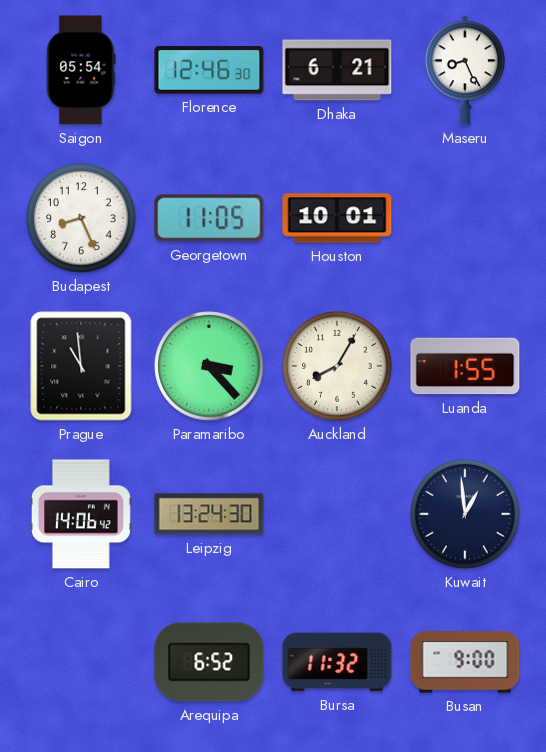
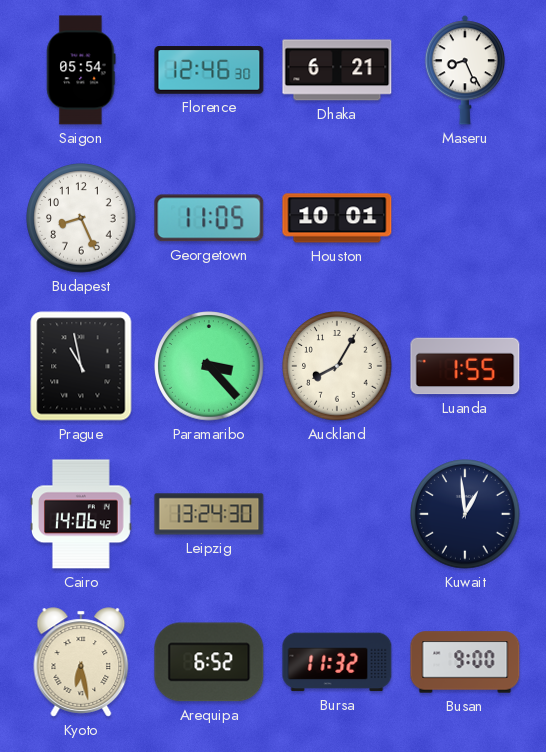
Prague: 10:59 -> 10:58 (81, 366)
Kyoto: none -> 6:28 (81, 662)
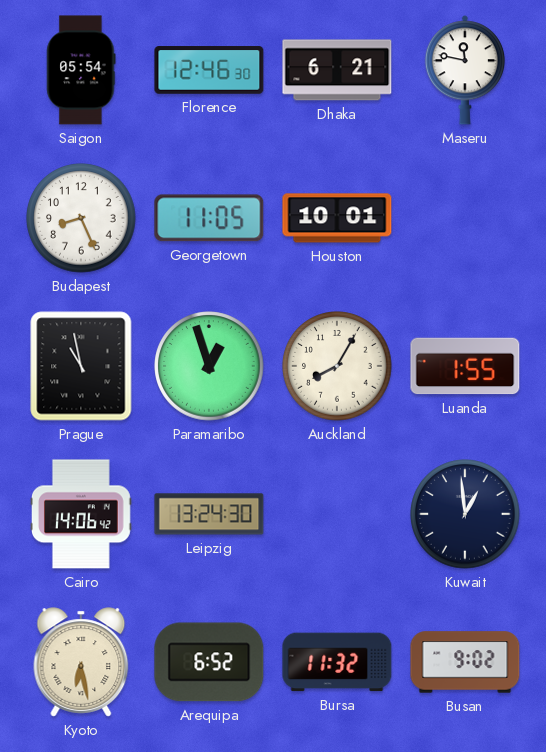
Maseru: 8:26 -> 11:47 (465, 70)
Paramaribo: 3:23 -> 12:57 (209, 366)
Busan: 9:00 -> 9:02 (465, 662)
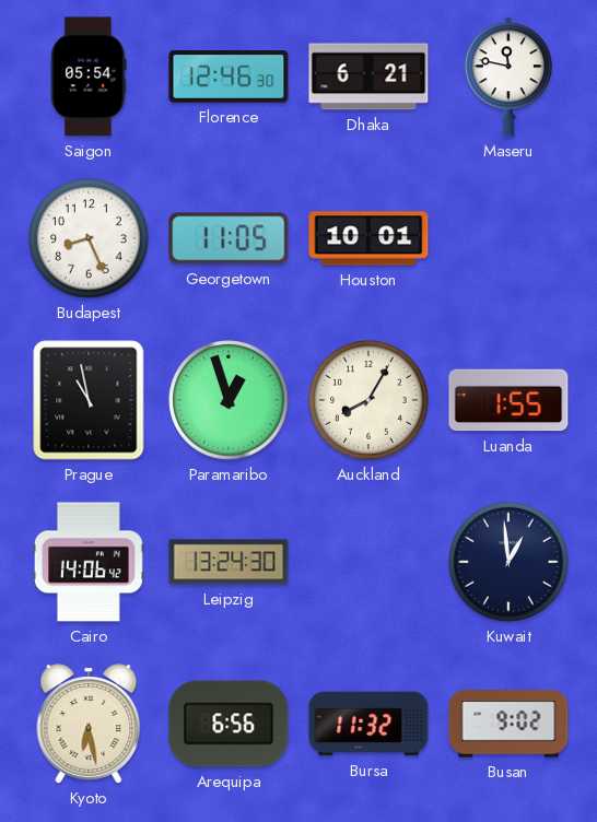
Arequipa: 6:52 -> 6:56 (229, 724)
